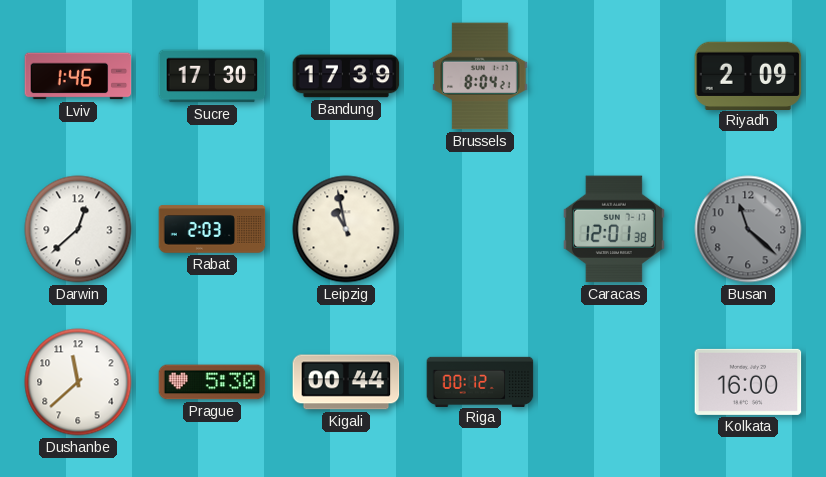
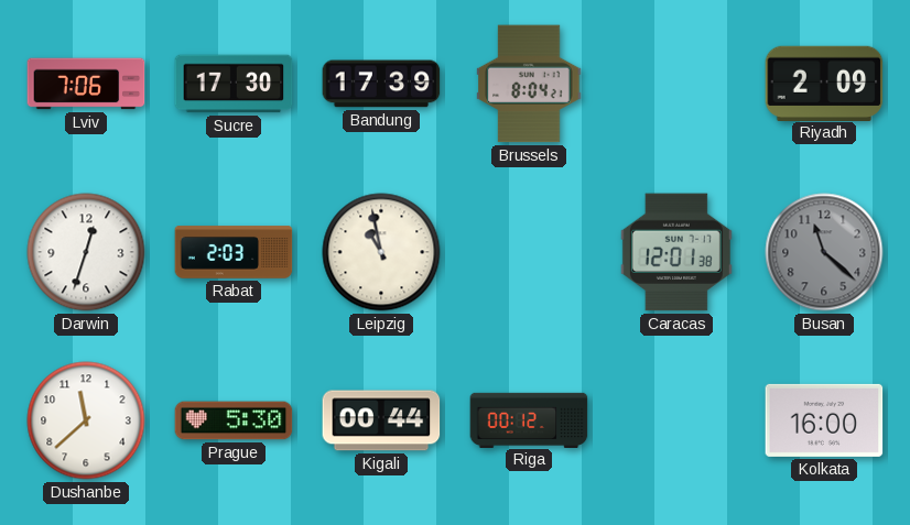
Lviv: 1:46 -> 7:06 (86, 84)
Darwin: 12:38 -> 12:33 (86, 252)
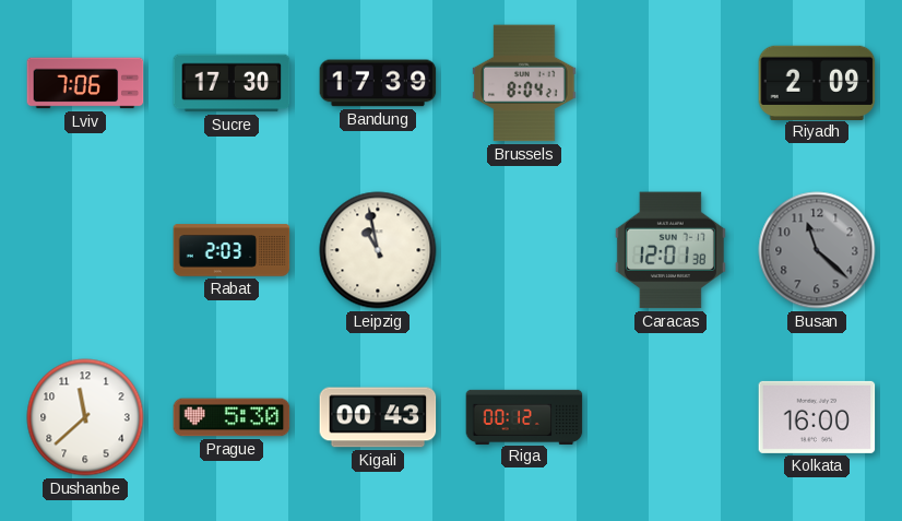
Darwin: 12:33 -> none (86, 252)
Kigali: 00:44 -> 00:43 (378, 417)
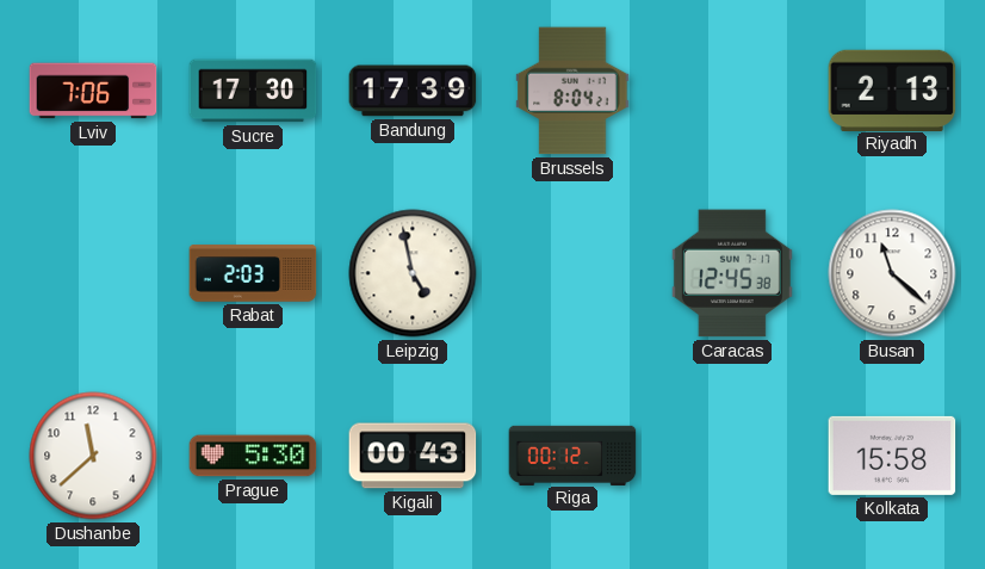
Riyadh: 2:09 -> 2:13 (892, 89)
Leipzig: 10:58 -> 4:58 (413, 273)
Caracas: 12:01 -> 12:45 (732, 273)
Busan dial: grey -> white (892, 273)
Kolkata: 16:00 -> 15:58 (892, 456)
